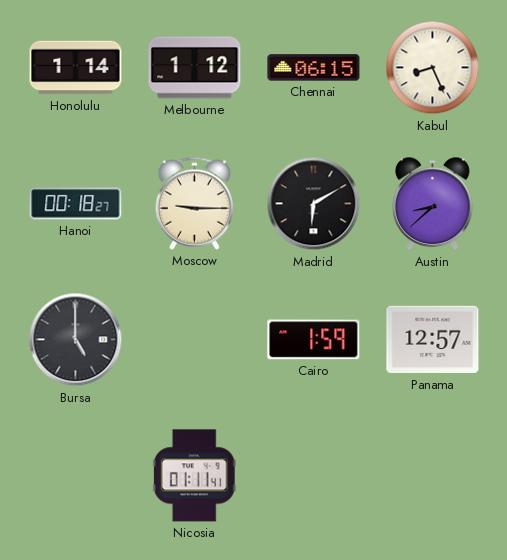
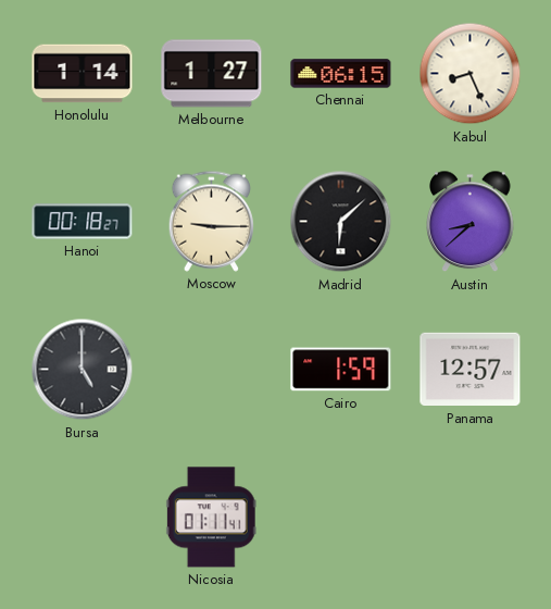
Melbourne: 1:12 -> 1:27 (212, 74)
Madrid: 6:10 -> 6:08 (341, 222)
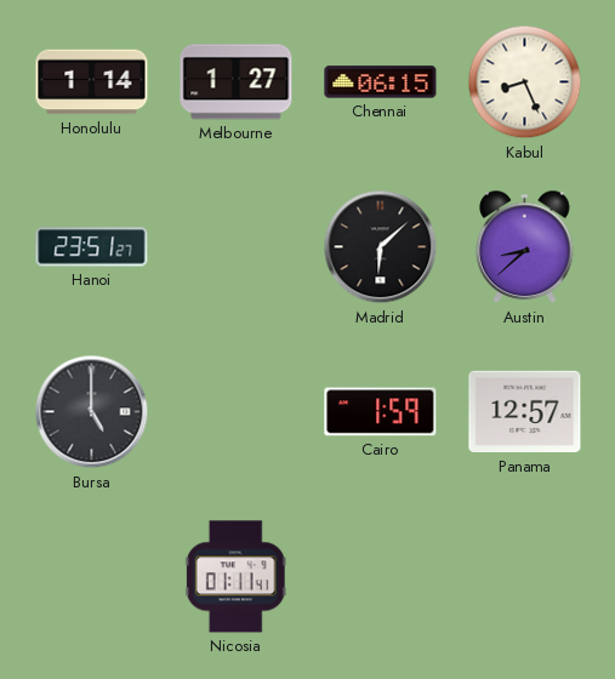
Hanoi: 00:18 -> 23:51 (92, 247)
Moscow: 9:15 -> none (211, 221)
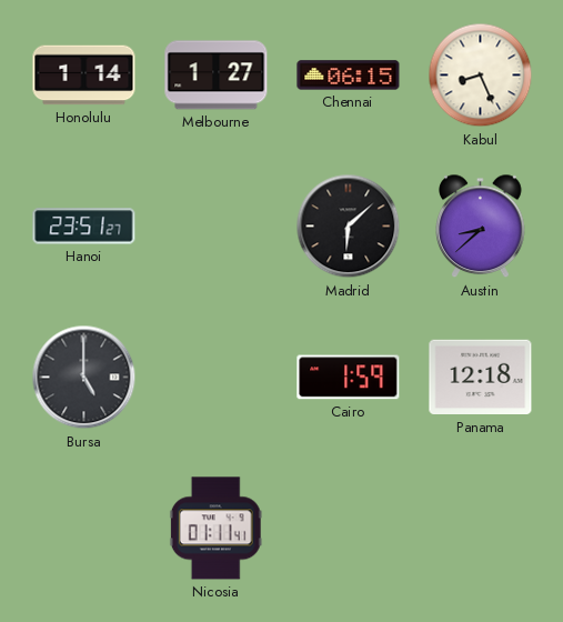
Panama: 12:57 -> 12:18 (481, 378)
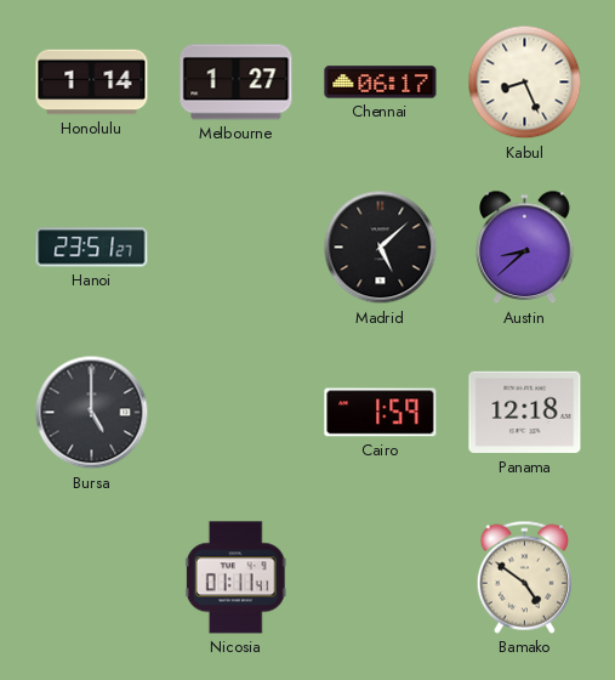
Chennai: 06:15 -> 06:17 (381, 83)
Madrid: 6:08 -> 5:08 (381, 248)
Bamako: none -> 4:51 (524, 577)
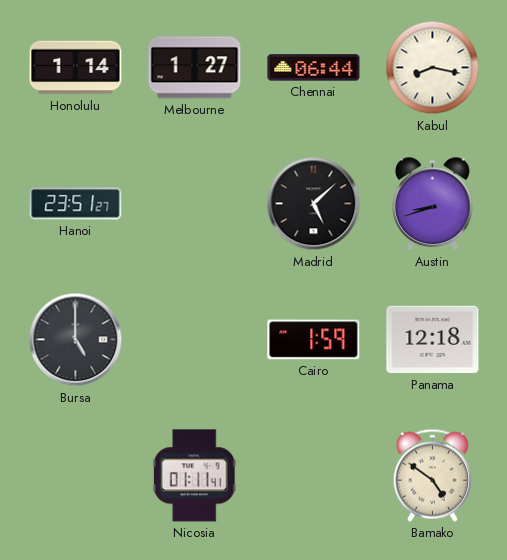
Chennai: 06:17 -> 06:44 (314, 68)
Kabul: 8:26 -> 8:17 (433, 68)
Austin: 8:38 -> 8:42 (433, 204)
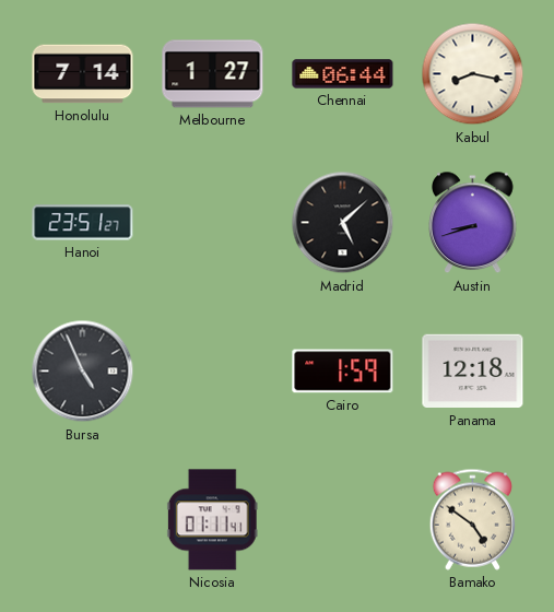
Honolulu: 1:14 -> 7:14 (83, 74)
Bursa: 5:00 -> 4:56 (83, 372)
